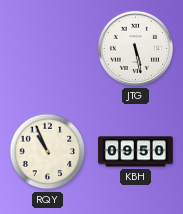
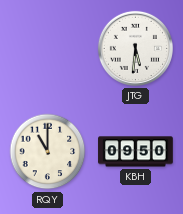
JTG: 5:28 -> 5:31 (135, 48)
RQY: 10:56 -> 11:00 (48, 152)
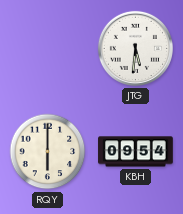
RQY: 11:00 -> 6:00 (48, 152)
KBH: 09:50 -> 09:54 (136, 152)
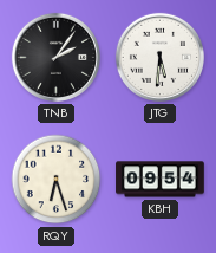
TNB: none -> 2:06 (55, 57)
RQY: 6:00 -> 6:27 (57, 180)
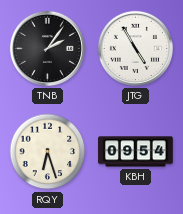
JTG: 5:31 -> 4:55 (135, 48)
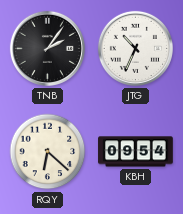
JTG: 4:55 -> 10:34 (135, 48)
RQY: 6:27 -> 6:22 (48, 152)
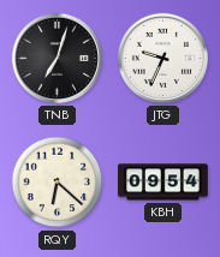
TNB: 2:06 -> 7:03 (57, 58)
JTG: 10:34 -> 9:34 (162, 58)
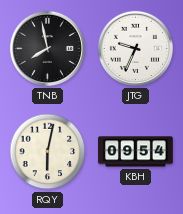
TNB: 7:03 -> 7:58 (47, 48)
RQY: 6:22 -> 6:02 (48, 152)
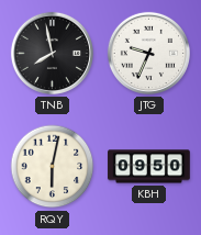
KBH: 09:54 -> 09:50 (149, 167)
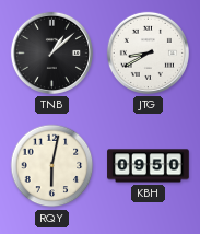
TNB: 7:58 -> 1:08 (51, 52)
JTG: 9:34 -> 8:40 (148, 52)
